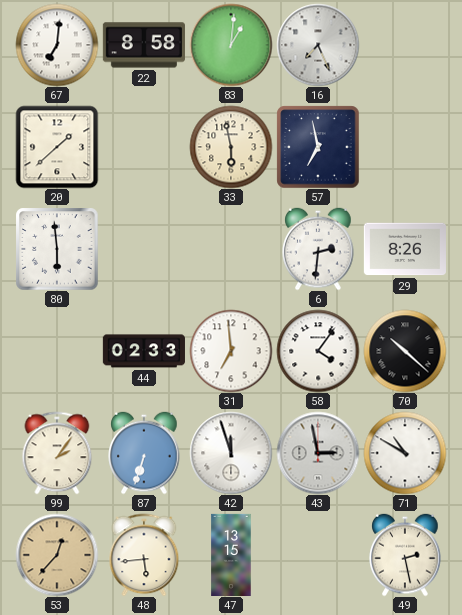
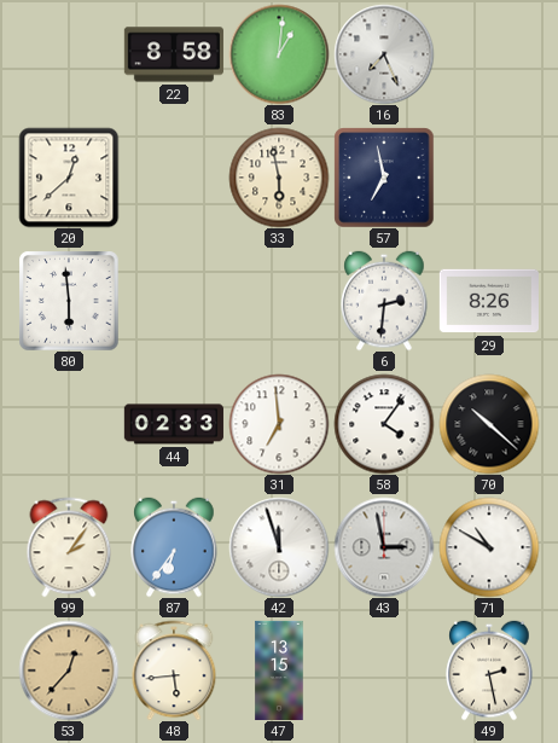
67: 7:01 -> none (57, 45)
20: 1:38 -> 12:38 (69, 178)
87: 6:33 -> 6:36 (174, 547)
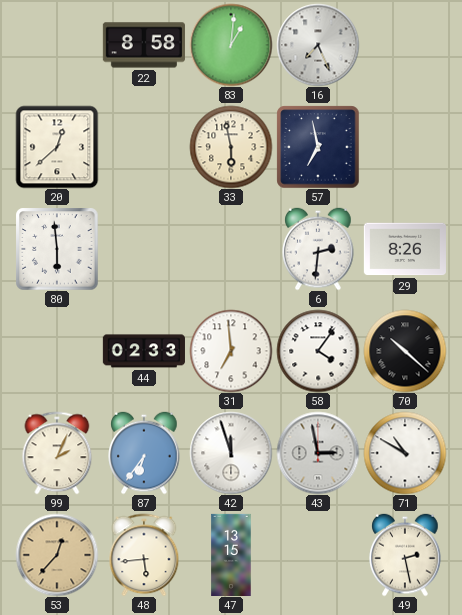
99: 2:06 -> 2:04 (57, 453)
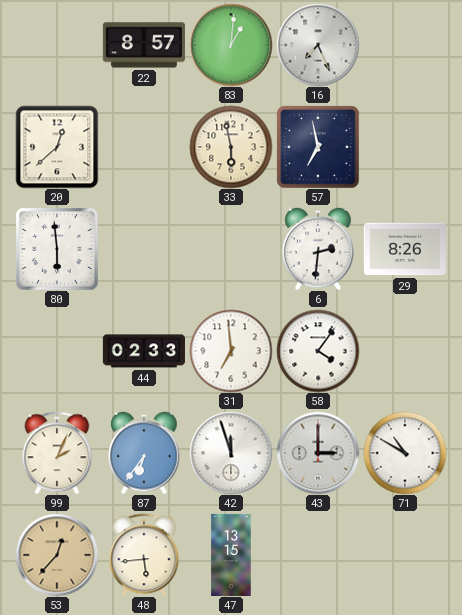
22: 8:58 -> 8:57 (144, 45)
70: 10:22 -> none (405, 351)
43: 2:58 -> 3:00 (318, 453)
49: 2:28 -> none (405, 555)
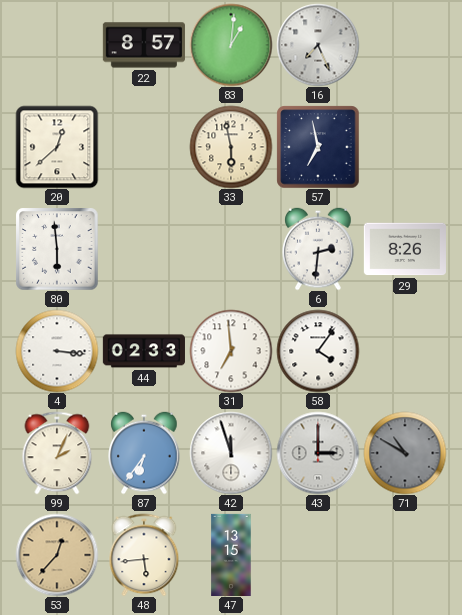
4: none -> 3:16 (57, 351)
71 dial: white -> grey (405, 453)
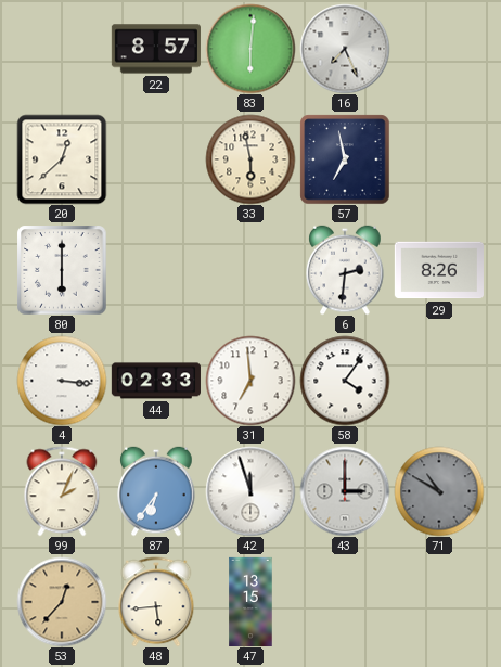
83: 1:01 -> 6:01 (251, 49)
80: 5:59 -> 6:00 (62, 270)
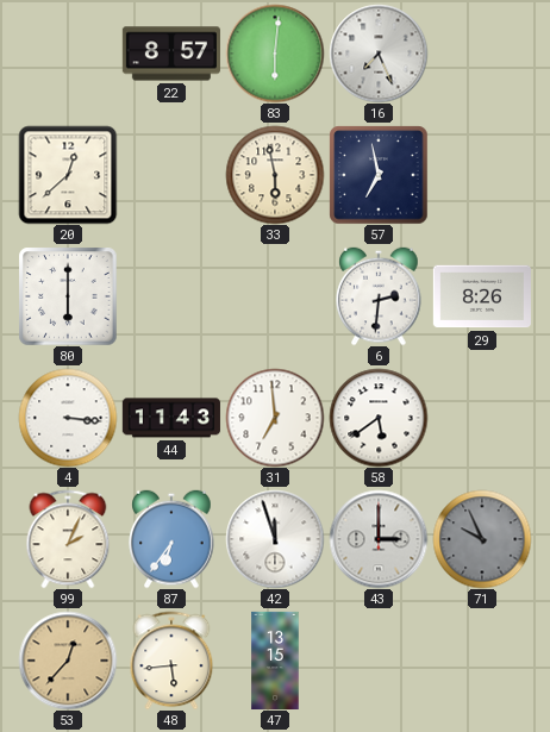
44: 02:33 -> 11:43 (171, 418)
58: 4:06 -> 5:39 (379, 418)
71: 10:50 -> 9:56 (482, 539)
